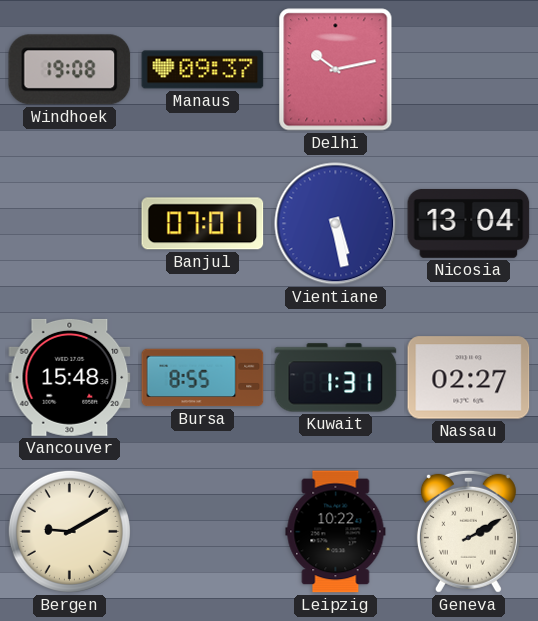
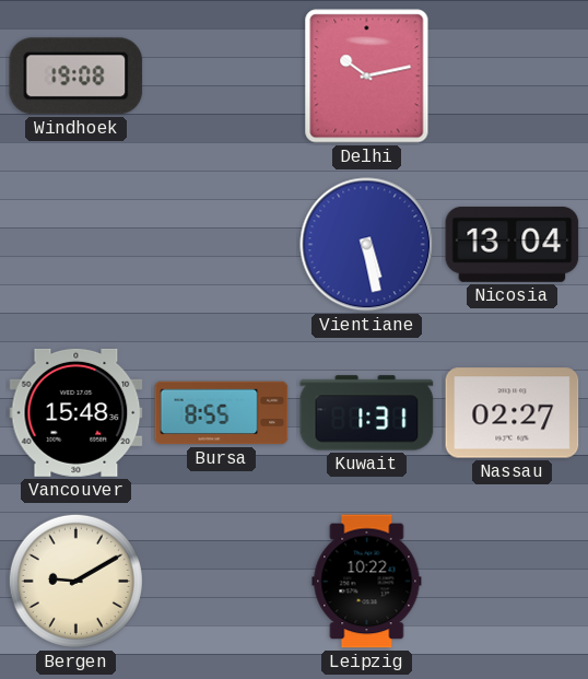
Manaus: 09:37 -> none (203, 70)
Banjul: 07:01 -> none (203, 224)
Geneva: 2:10 -> none (468, 531)
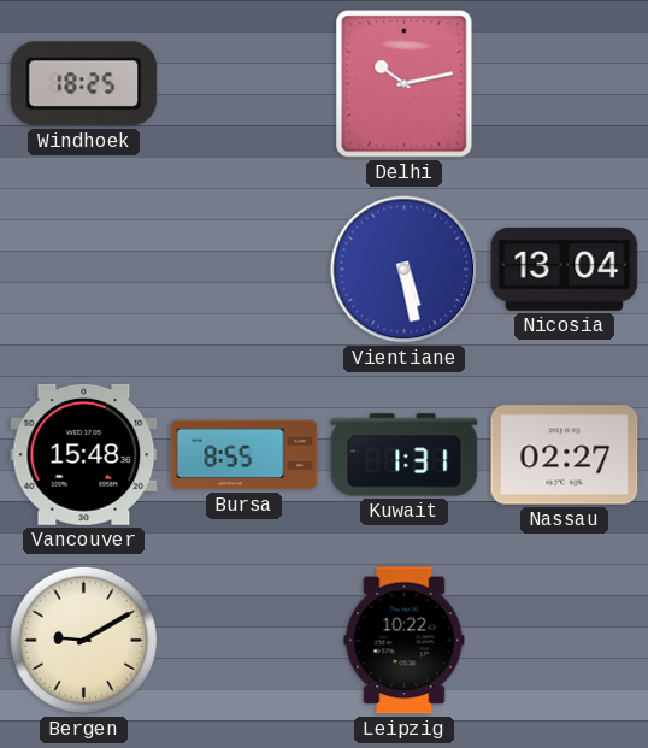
Windhoek: 19:08 -> 18:25 (84, 84)
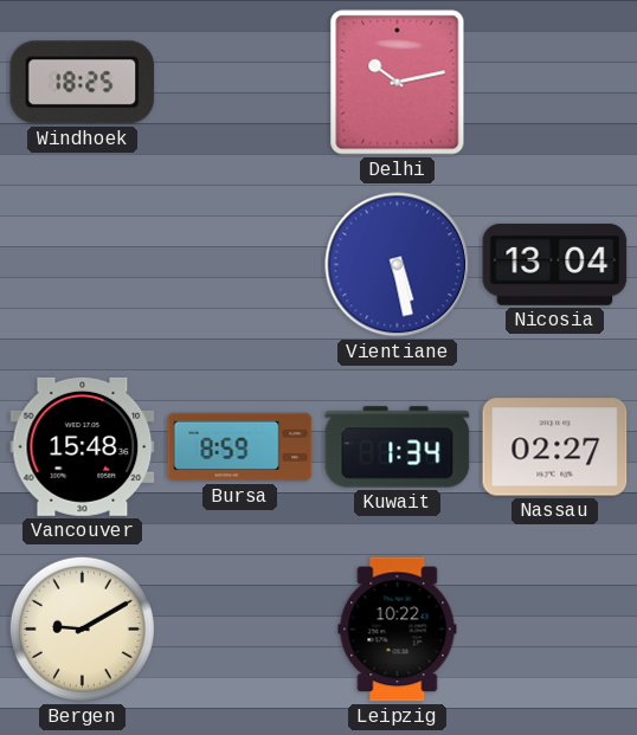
Bursa: 8:55 -> 8:59 (240, 447)
Kuwait: 1:31 -> 1:34 (398, 447)
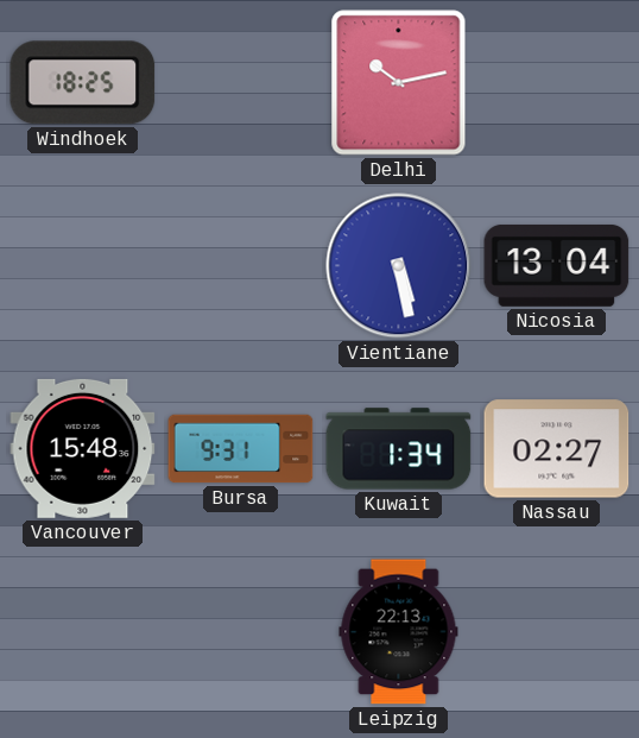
Bursa: 8:59 -> 9:31 (241, 449)
Bergen: 9:10 -> none (82, 628)
Leipzig: 10:22 -> 22:13 (399, 632)
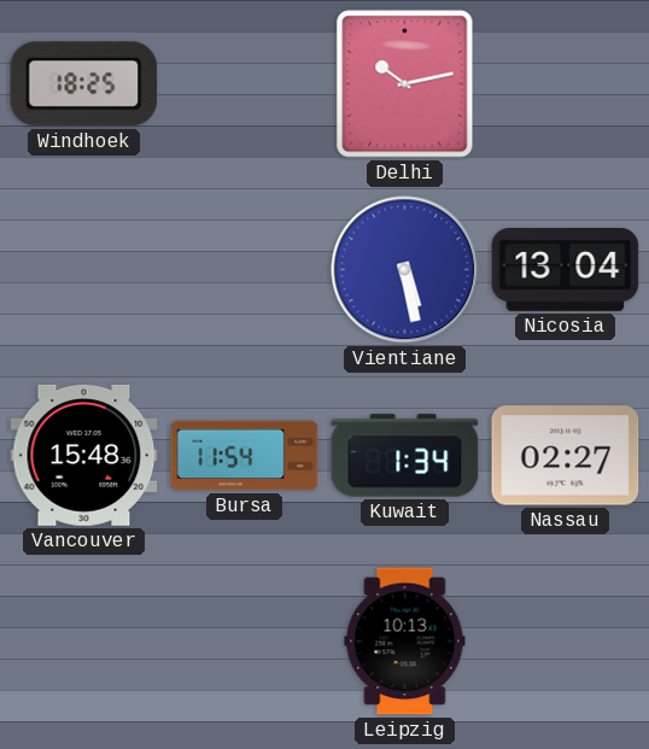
Bursa: 9:31 -> 11:54 (245, 456)
Leipzig: 22:13 -> 10:13 (405, 642)
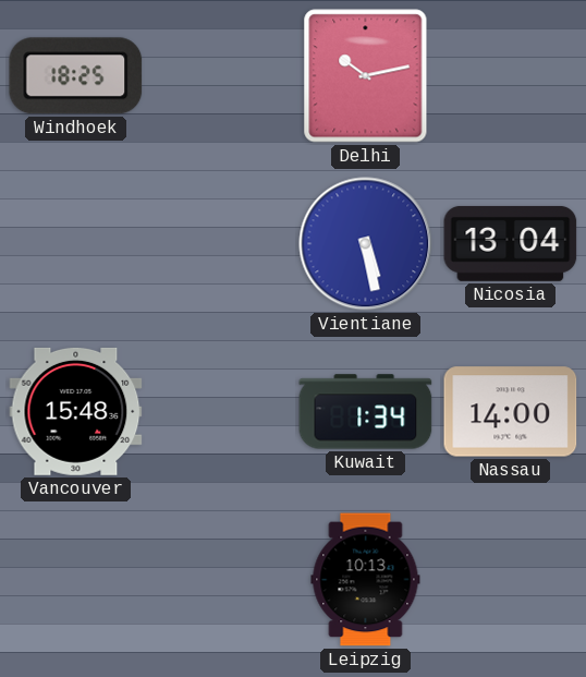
Bursa: 11:54 -> none (245, 456)
Nassau: 02:27 -> 14:00 (511, 412)
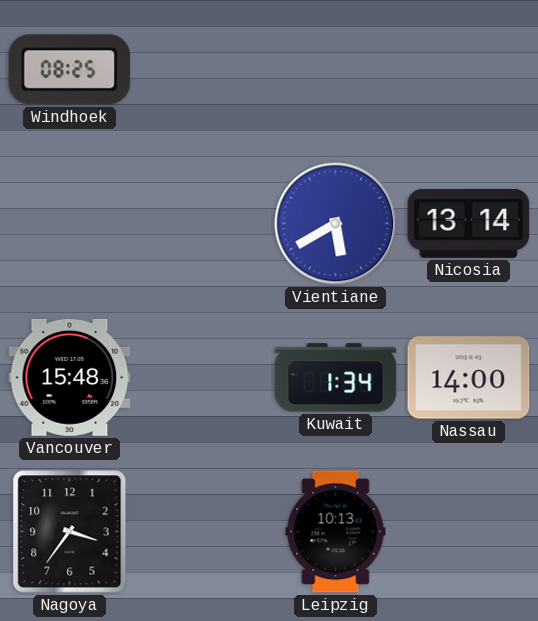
Windhoek: 18:25 -> 08:25 (70, 70)
Delhi: 10:13 -> none (366, 76)
Vientiane: 5:28 -> 5:40 (336, 224)
Nicosia: 13:04 -> 13:14 (469, 223)
Nagoya: none -> 3:36 (70, 532)
